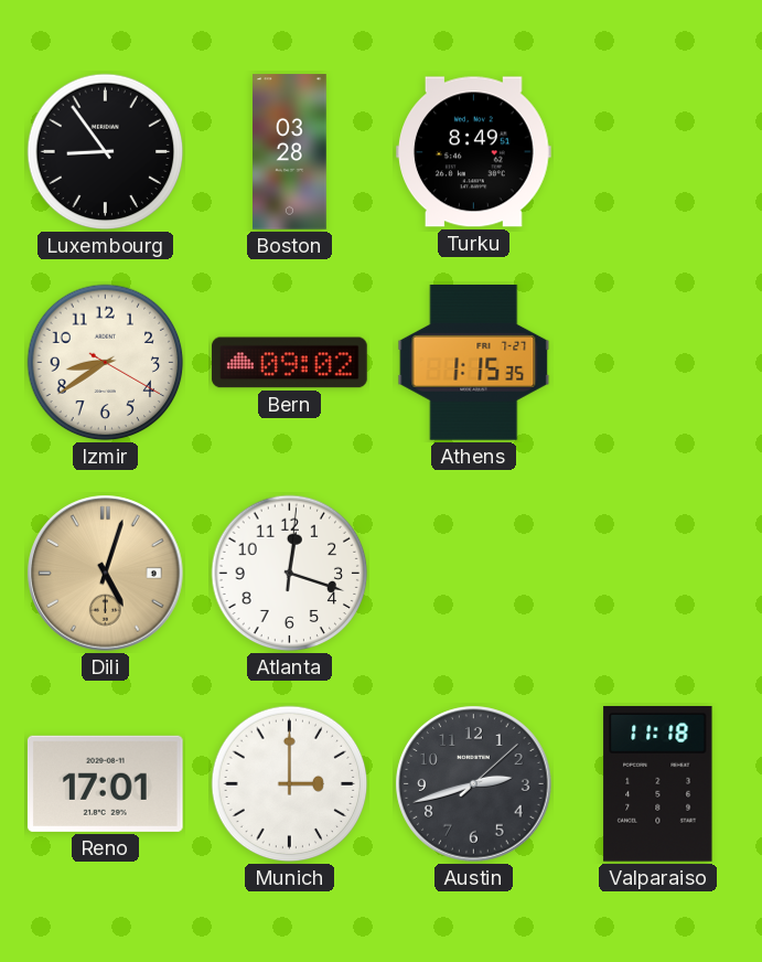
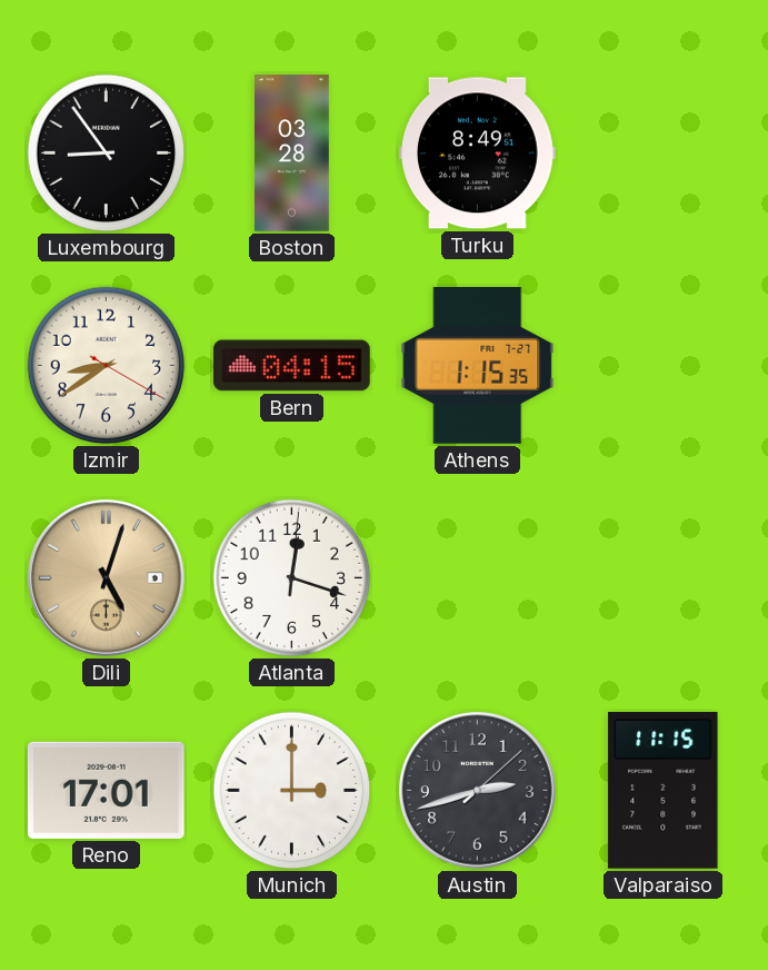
Bern: 09:02 -> 04:15 (292, 366)
Valparaiso: 11:18 -> 11:15 (664, 790)
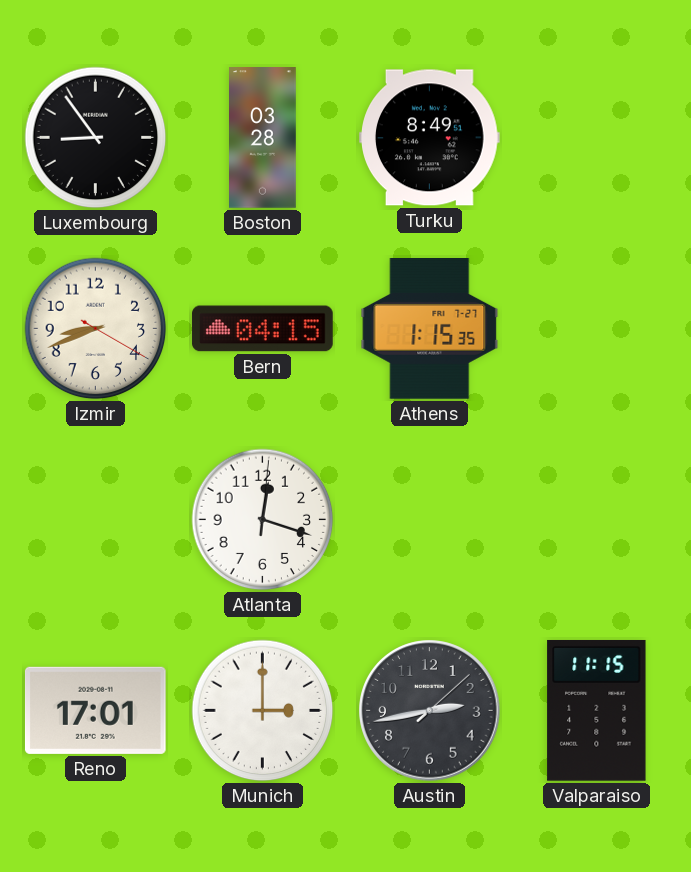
Izmir: 8:39 -> 8:41 (96, 329)
Dili: 5:03 -> none (107, 578)
Austin: 2:42 -> 2:43 (430, 711)
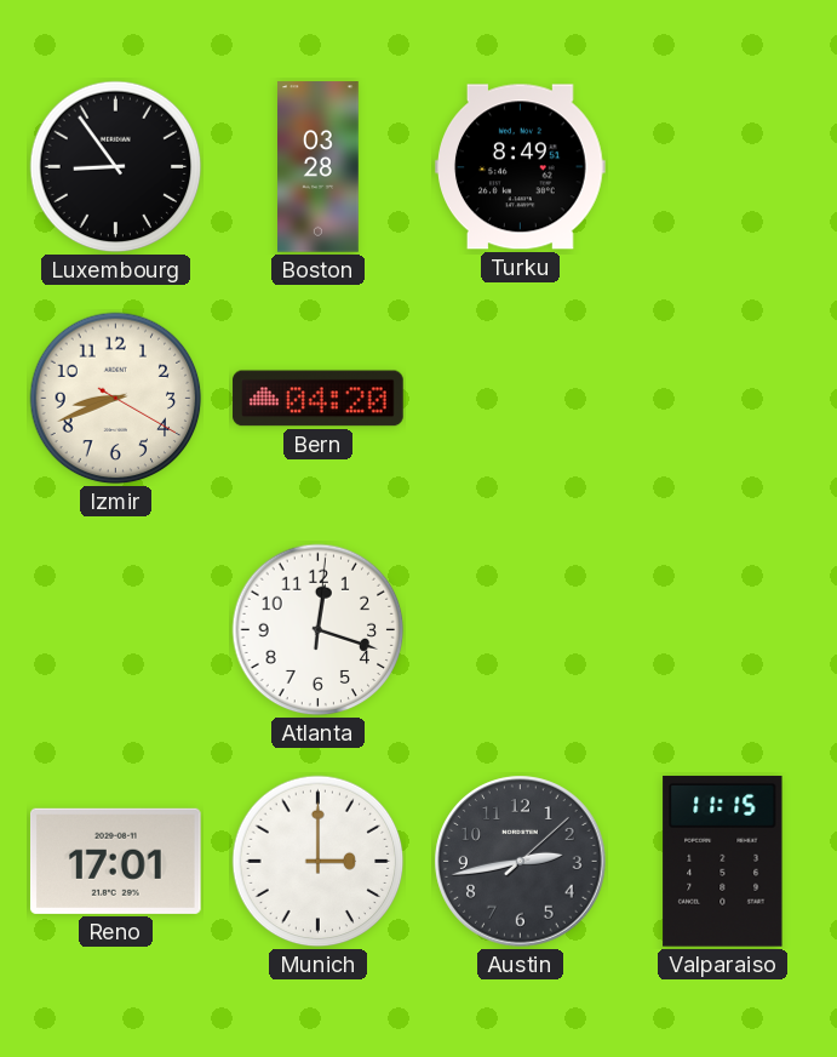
Bern: 04:15 -> 04:20 (319, 399)
Athens: 1:15 -> none (430, 329)
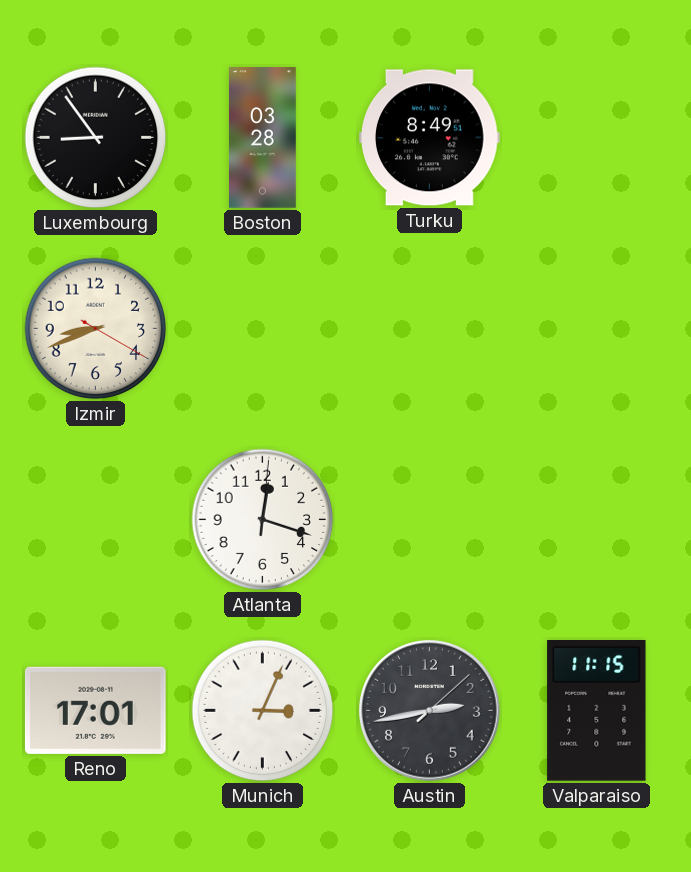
Bern: 04:20 -> none (319, 399)
Munich: 3:00 -> 3:04 (263, 711)
